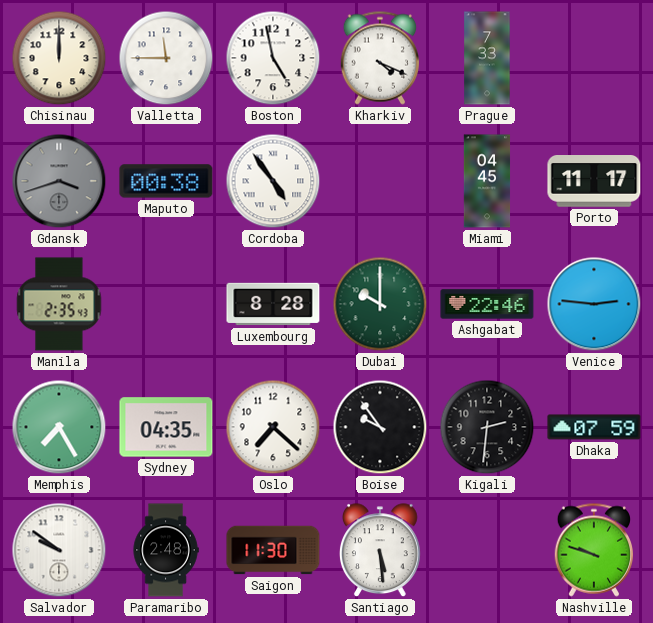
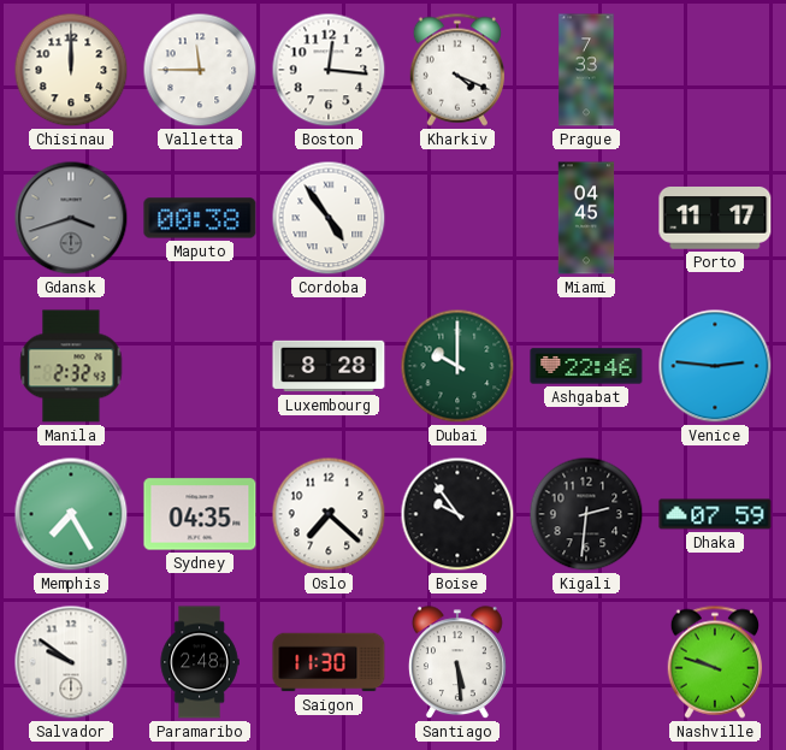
Boston: 4:58 -> 12:16 (329, 70)
Manila: 2:35 -> 2:32 (71, 366)
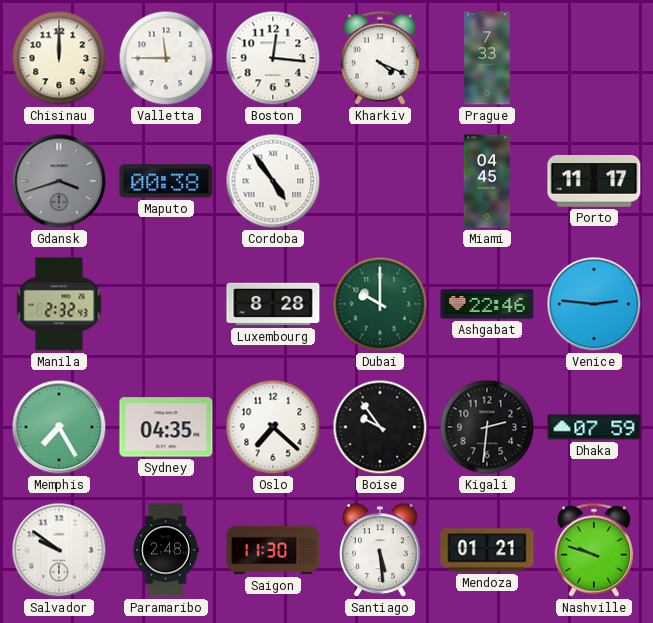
Mendoza: none -> 01:21 (487, 550)
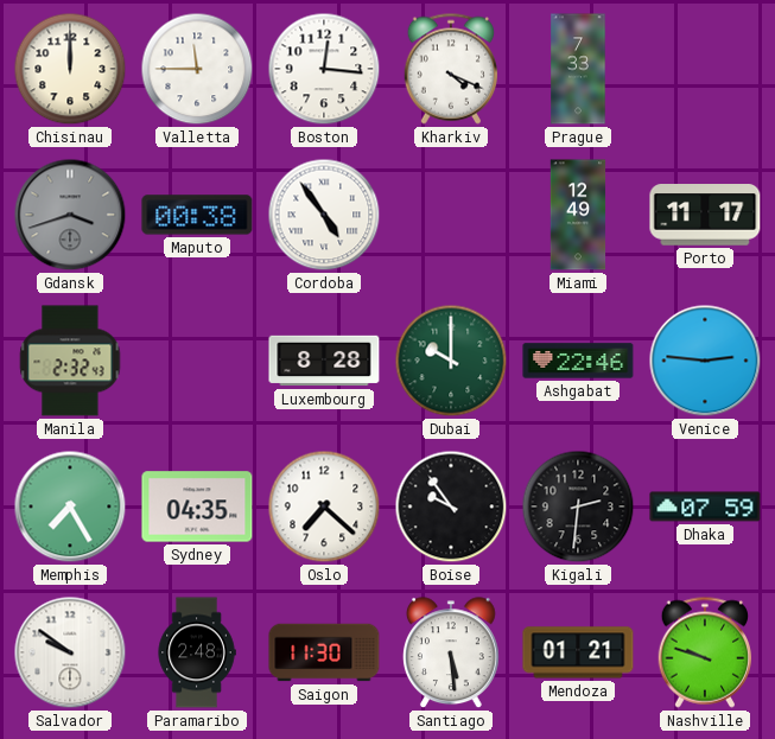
Miami: 04:45 -> 12:49 (578, 215)
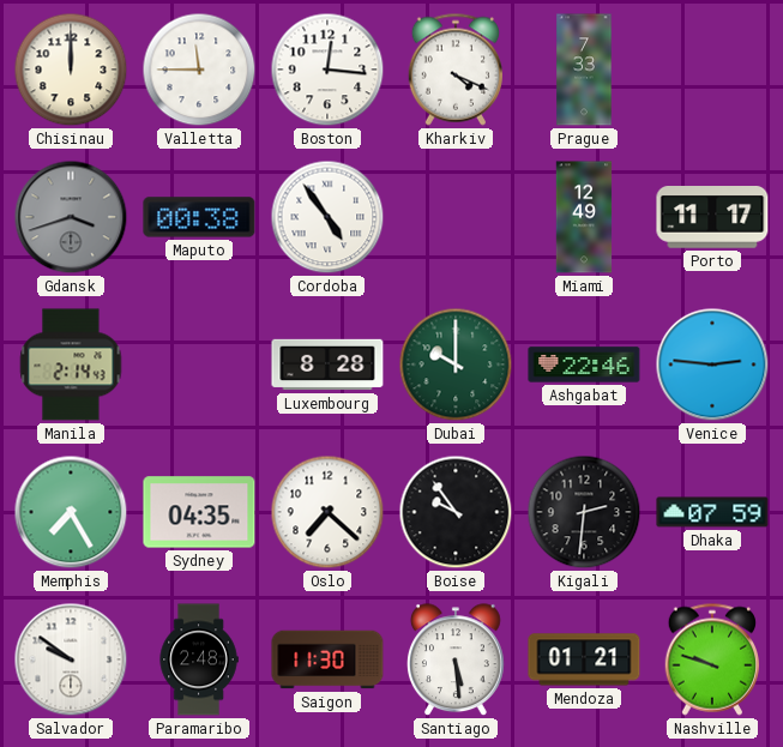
Manila: 2:32 -> 2:14 (71, 365)
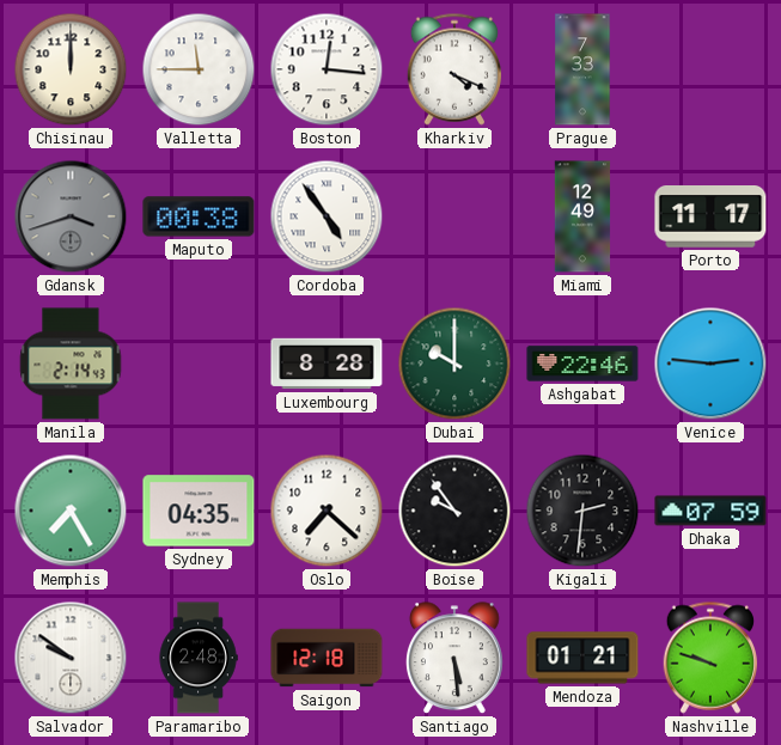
Saigon: 11:30 -> 12:18 (327, 658)
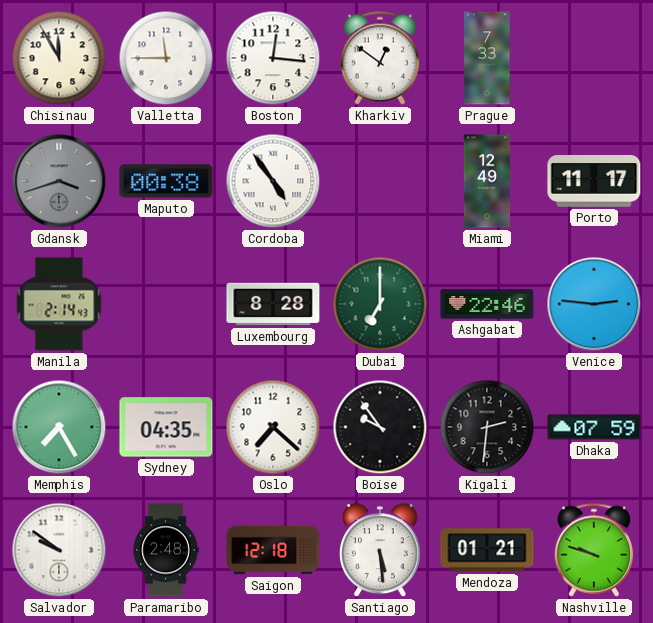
Chisinau: 12:00 -> 11:55 (59, 58)
Kharkiv: 4:19 -> 12:51 (379, 58)
Dubai: 10:00 -> 7:00 (380, 304)
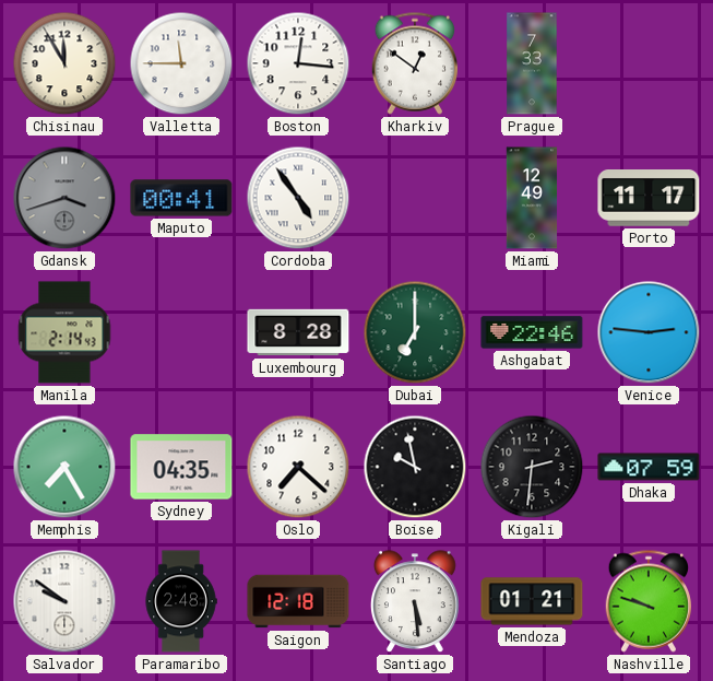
Maputo: 00:38 -> 00:41 (181, 198)
Boise: 9:54 -> 9:58 (415, 467)
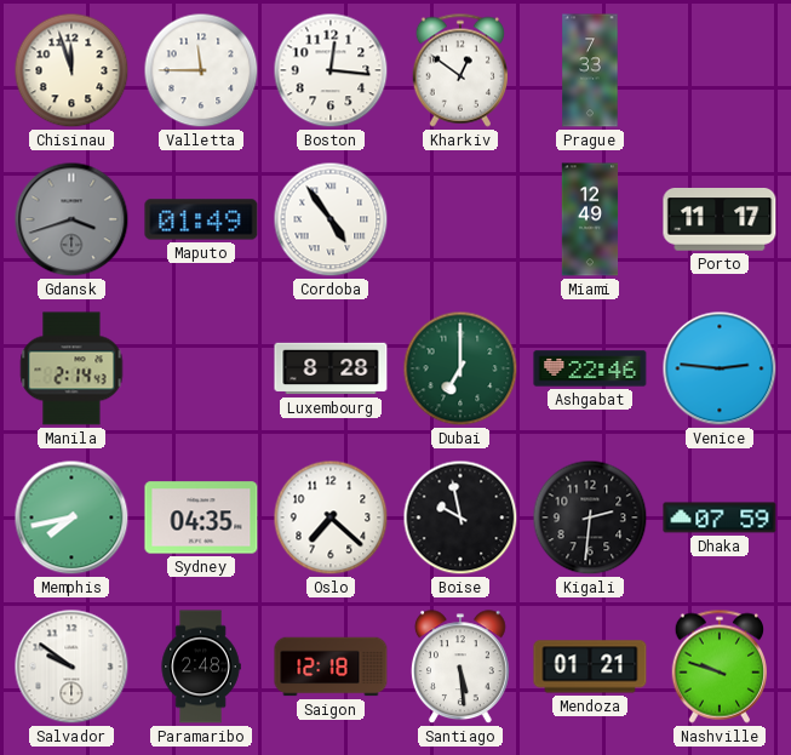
Chisinau: 11:55 -> 11:57 (71, 70)
Maputo: 00:41 -> 01:49 (201, 219)
Memphis: 7:25 -> 7:43 (71, 517)
